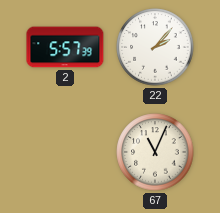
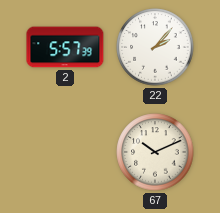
67: 11:04 -> 10:11 (155, 152)
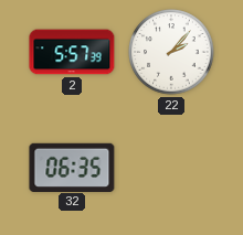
32: none -> 06:35 (72, 167)
67: 10:11 -> none (155, 152)
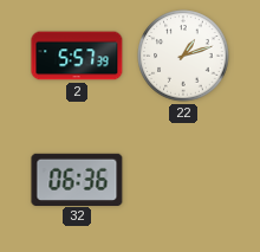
22: 2:07 -> 1:12 (183, 56)
32: 06:35 -> 06:36 (77, 179)
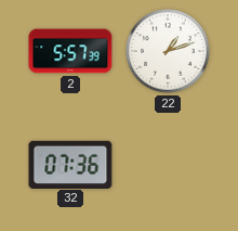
32: 06:36 -> 07:36 (70, 164)
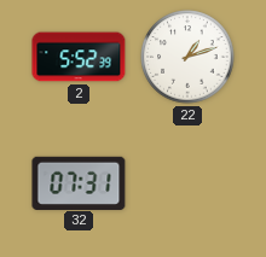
2: 5:57 -> 5:52 (79, 57)
32: 07:36 -> 07:31 (79, 182)
